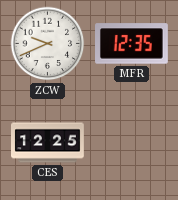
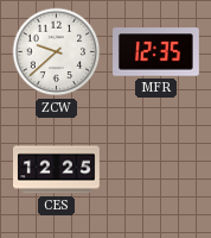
ZCW: 9:41 -> 9:38 (57, 52)
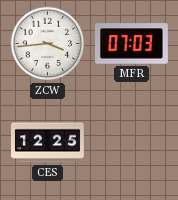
ZCW: 9:38 -> 3:44 (48, 44)
MFR: 12:35 -> 07:03 (132, 44)
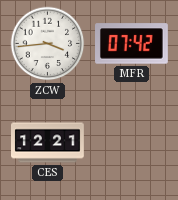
MFR: 07:03 -> 07:42 (132, 44)
CES: 12:25 -> 12:21 (48, 143)
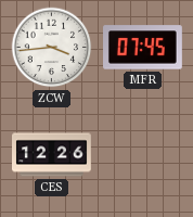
MFR: 07:42 -> 07:45 (143, 48)
CES: 12:21 -> 12:26 (52, 155)
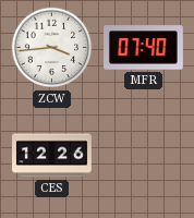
MFR: 07:45 -> 07:40 (144, 48)
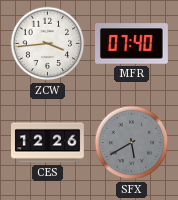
SFX: none -> 5:40 (132, 143)
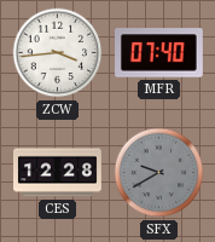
CES: 12:26 -> 12:28 (58, 173)
SFX: 5:40 -> 9:40 (159, 173)
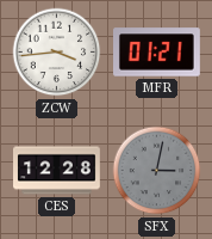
MFR: 07:40 -> 01:21 (157, 53)
SFX: 9:40 -> 3:02 (157, 171)
